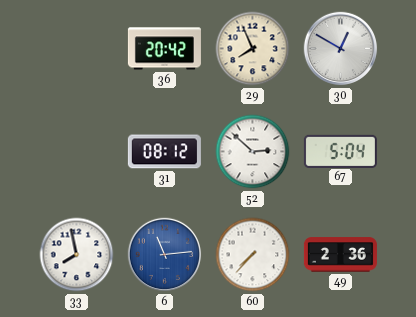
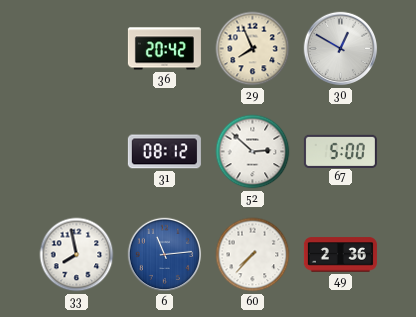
67: 5:04 -> 5:00 (340, 151)
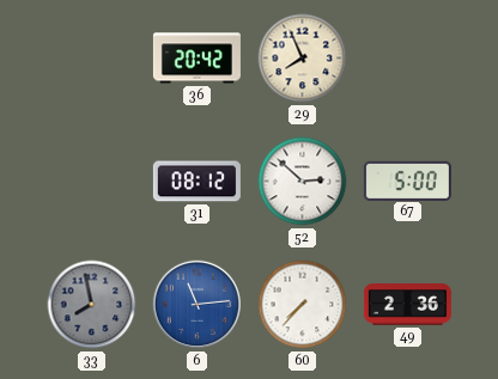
30: 12:50 -> none (341, 49)
33 dial: white -> grey (92, 305)
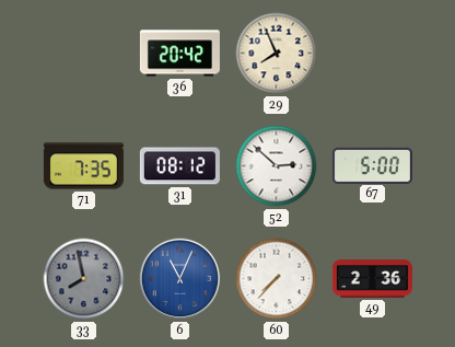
71: none -> 7:35 (83, 166)
6: 11:14 -> 11:04 (180, 279)
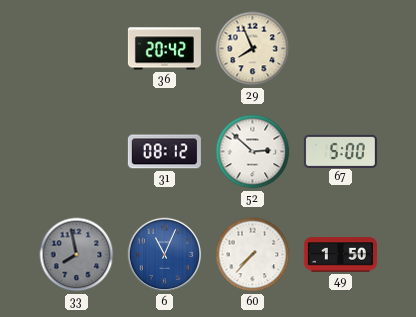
71: 7:35 -> none (83, 166)
49: 2:36 -> 1:50 (340, 255)
